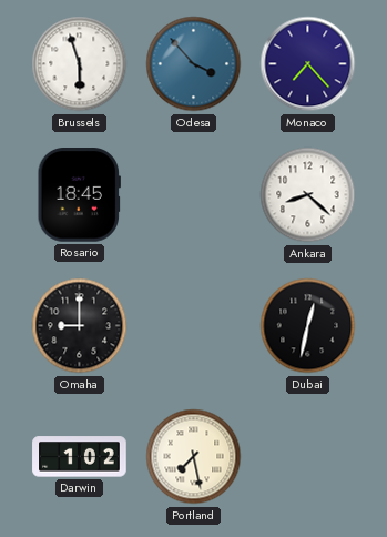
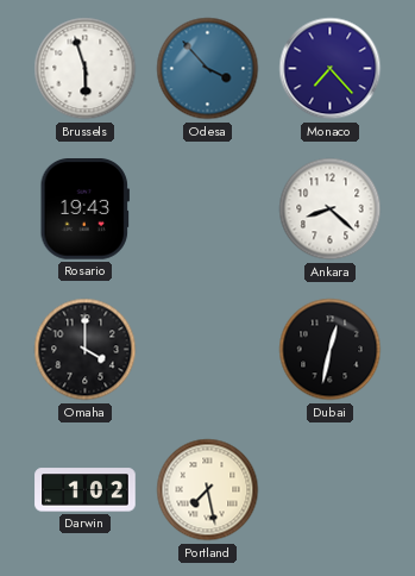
Rosario: 18:45 -> 19:43 (84, 209)
Omaha: 9:00 -> 4:00 (86, 350)
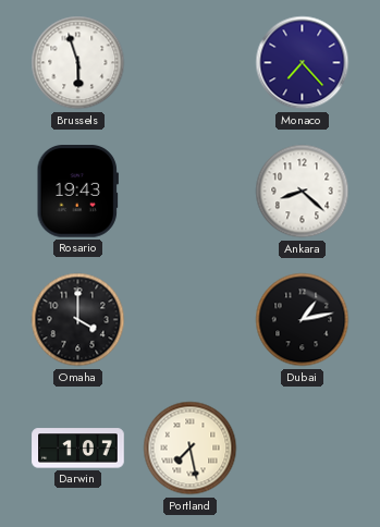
Odesa: 3:53 -> none (208, 69)
Dubai: 12:32 -> 1:13 (303, 320)
Darwin: 1:02 -> 1:07 (78, 449)
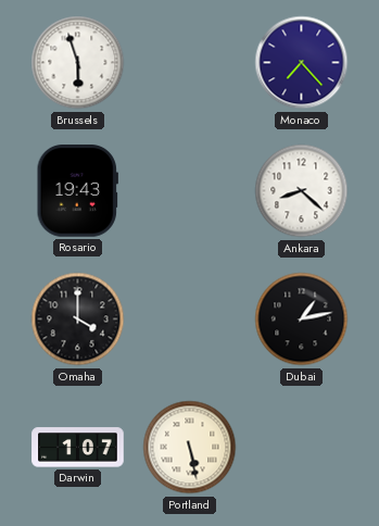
Portland: 7:28 -> 5:28 (190, 448)
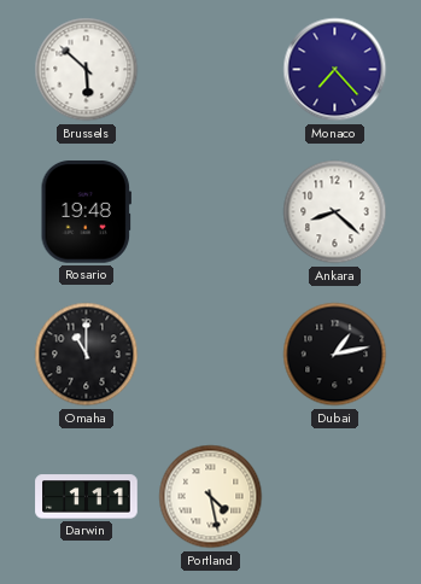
Brussels: 5:57 -> 5:52 (87, 70)
Rosario: 19:43 -> 19:48 (86, 212)
Omaha: 4:00 -> 11:00 (87, 355)
Darwin: 1:07 -> 1:11 (87, 497)
Portland: 5:28 -> 4:28 (211, 497)
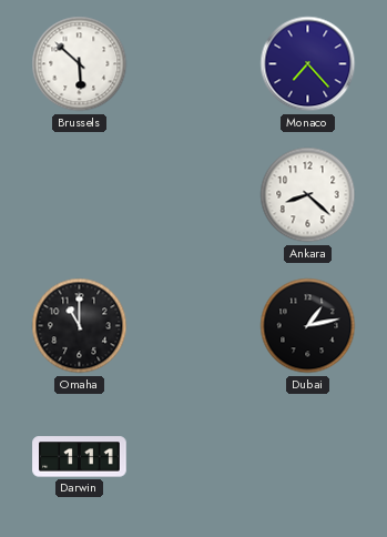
Rosario: 19:48 -> none (86, 212)
Portland: 4:28 -> none (211, 497)
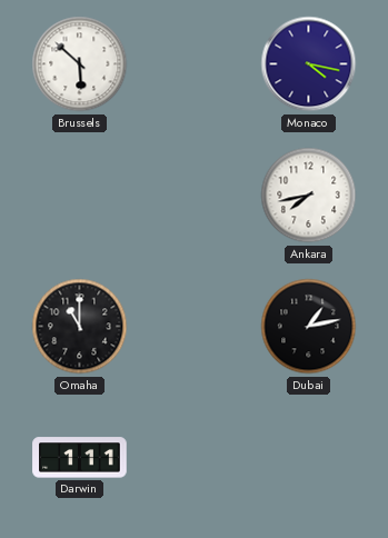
Monaco: 7:23 -> 4:17 (309, 64)
Ankara: 8:22 -> 7:43 (309, 196)
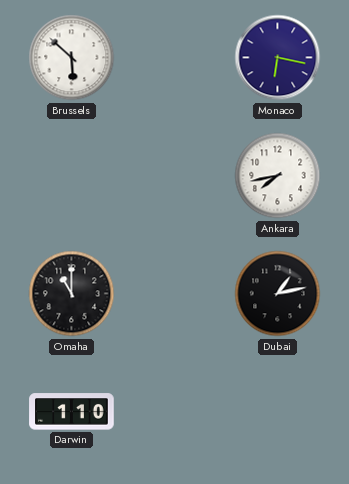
Monaco: 4:17 -> 6:17 (278, 58)
Darwin: 1:11 -> 1:10 (72, 412)
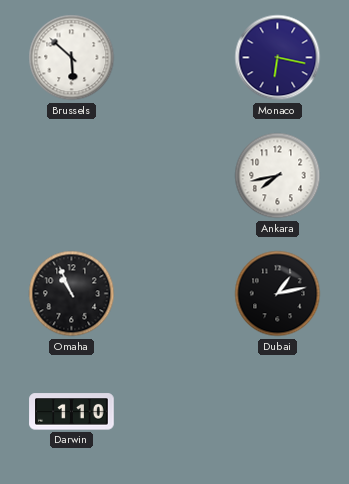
Omaha: 11:00 -> 10:56 (72, 294)
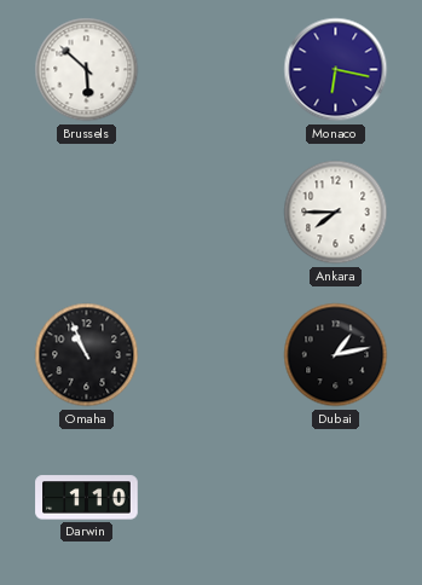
Ankara: 7:43 -> 7:45 (336, 213)
